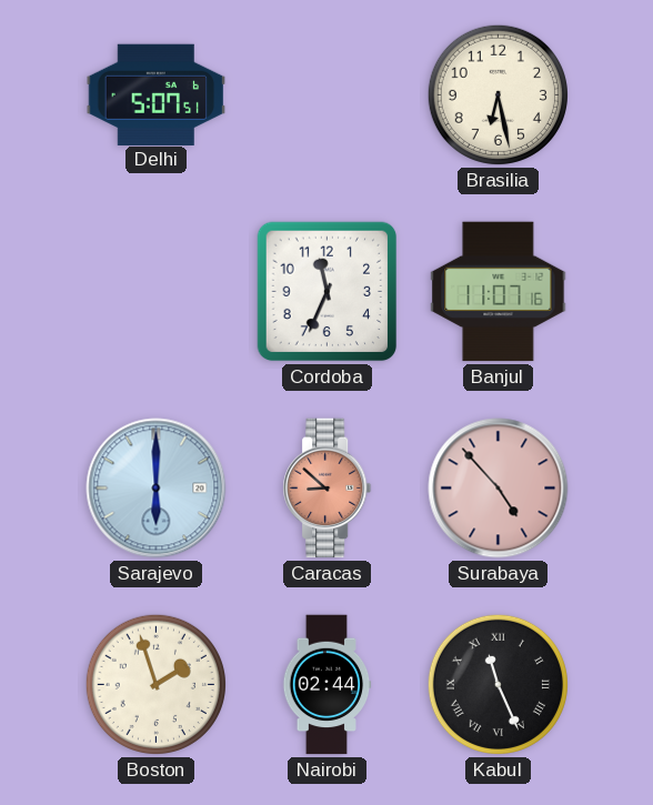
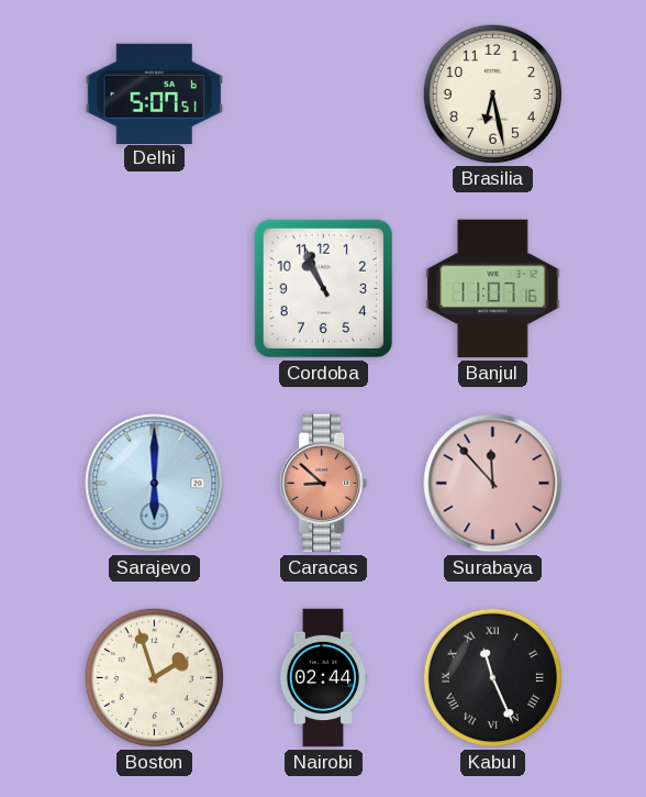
Cordoba: 11:34 -> 10:56 (324, 289)
Surabaya: 4:53 -> 11:53 (493, 484)
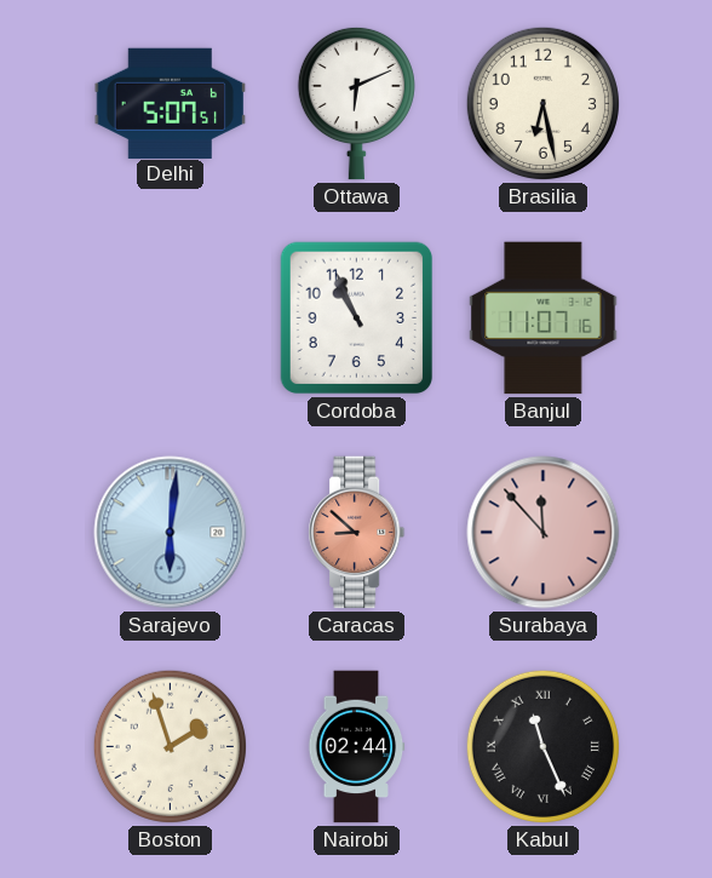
Ottawa: none -> 6:11 (356, 103)
Sarajevo: 6:00 -> 6:01 (171, 533)
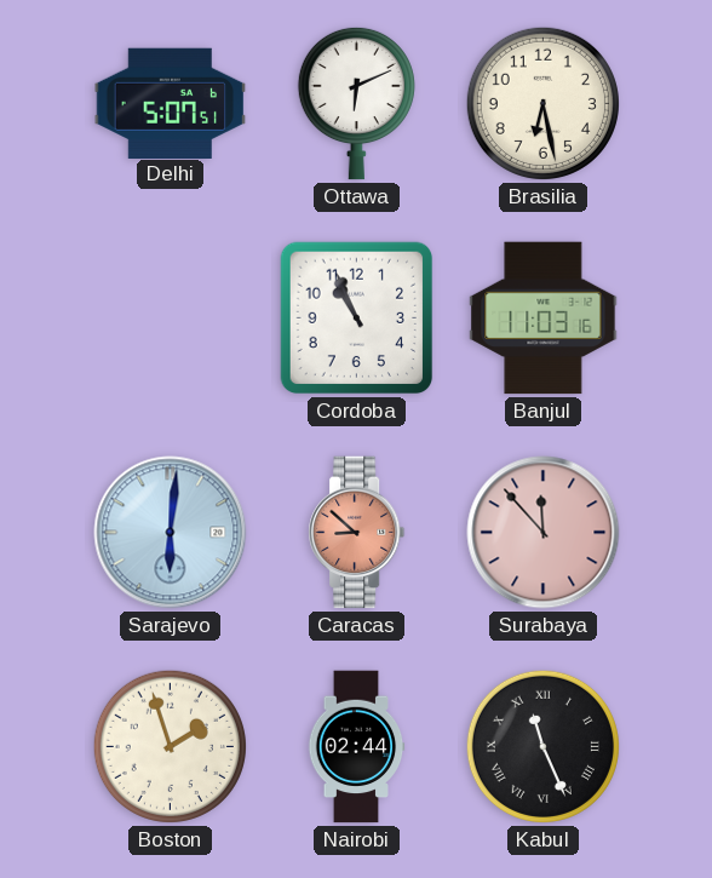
Banjul: 11:07 -> 11:03 (544, 319)
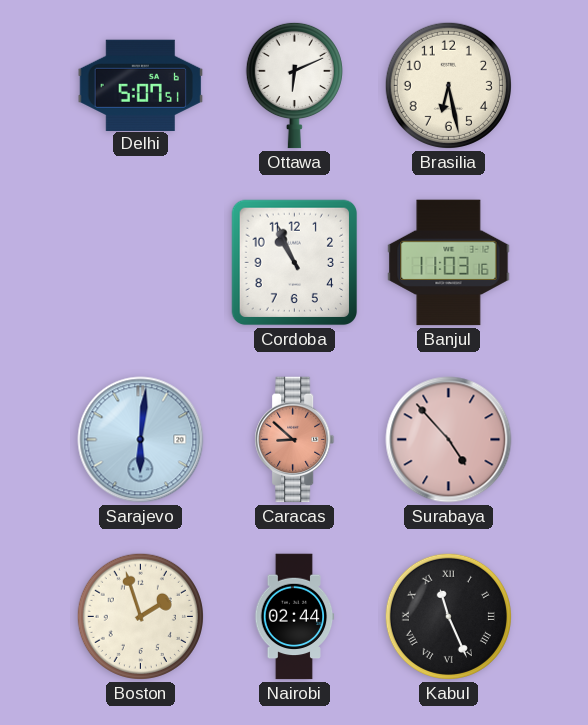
Surabaya: 11:53 -> 4:53 (449, 440)
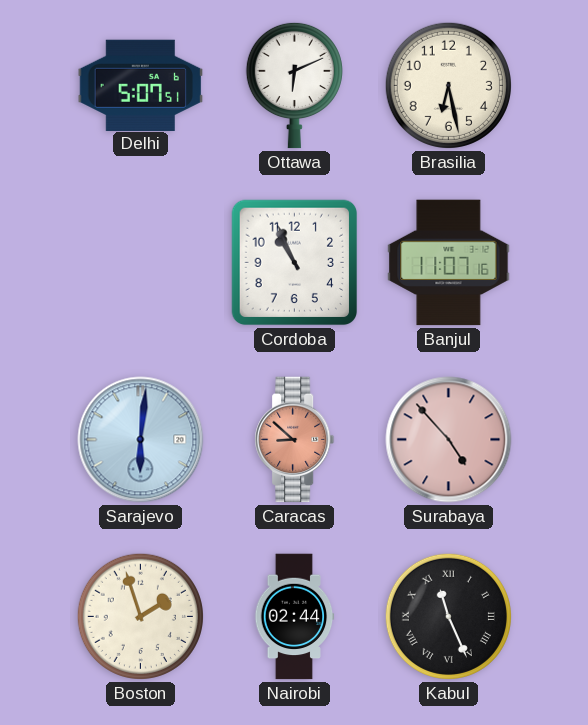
Banjul: 11:03 -> 11:07 (449, 263)
